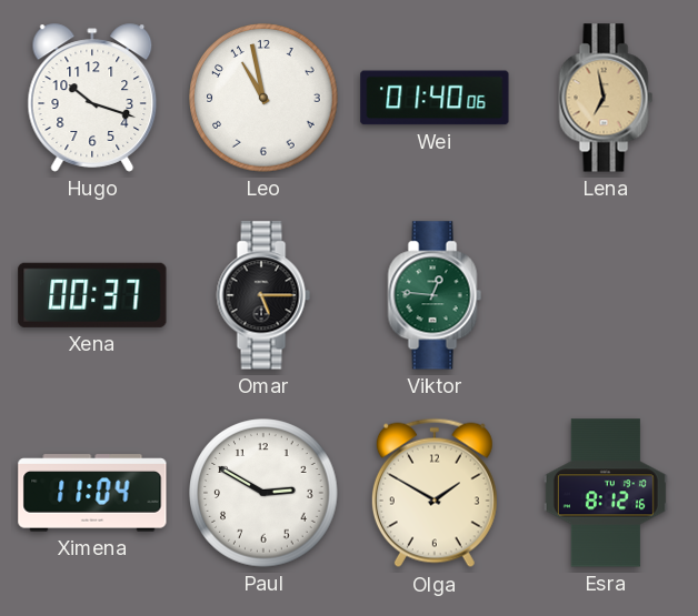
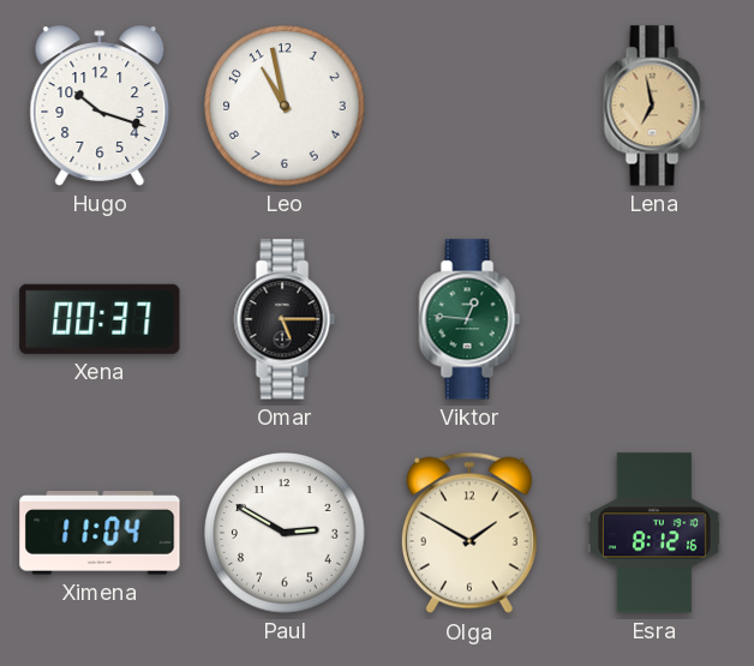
Wei: 01:40 -> none (435, 98)
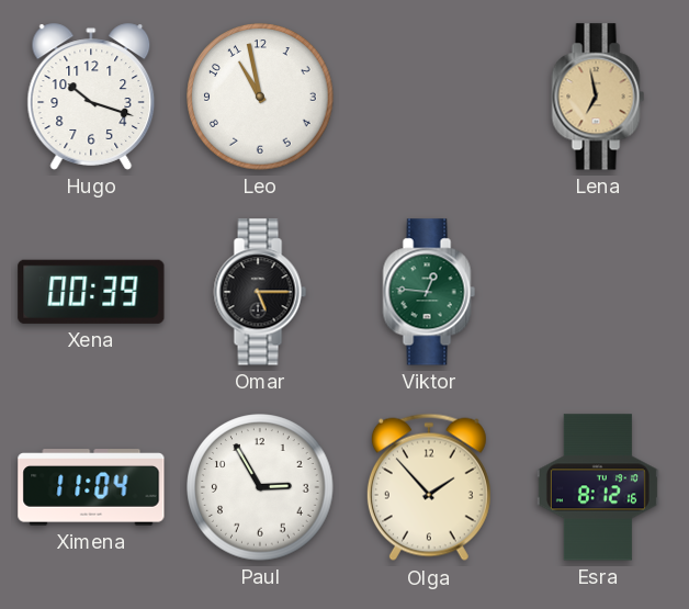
Xena: 00:37 -> 00:39 (91, 292)
Paul: 2:50 -> 2:55 (260, 487)
Olga: 1:50 -> 1:53 (429, 487)
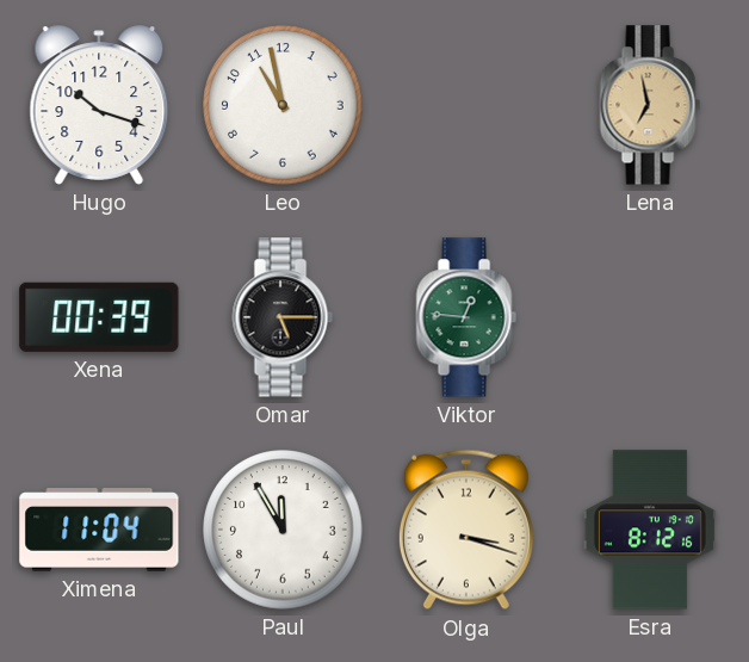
Paul: 2:55 -> 11:55 (283, 530)
Olga: 1:53 -> 3:18 (466, 530)
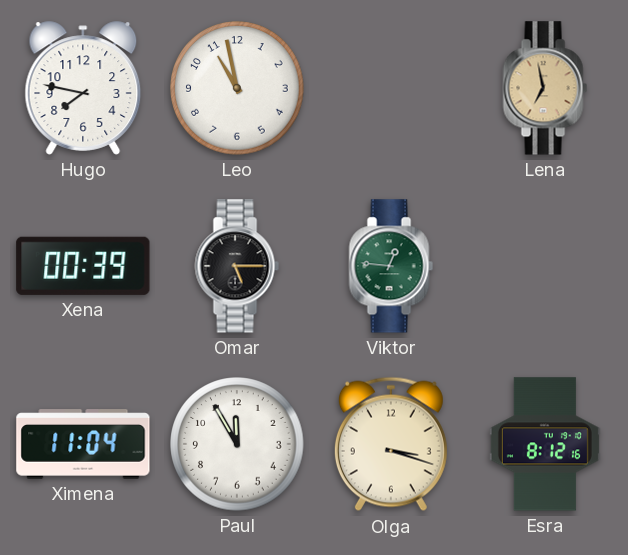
Hugo: 10:18 -> 7:47 (83, 88)
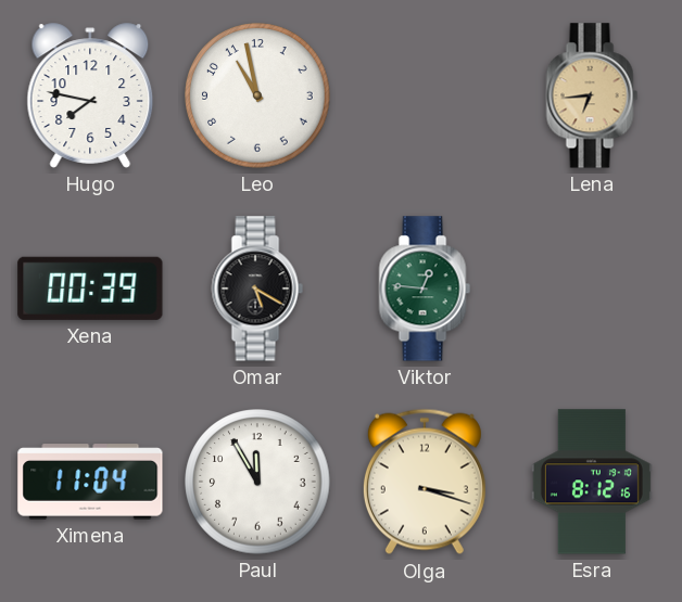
Lena: 6:58 -> 6:44 (592, 95)
Omar: 5:15 -> 5:20 (257, 289)
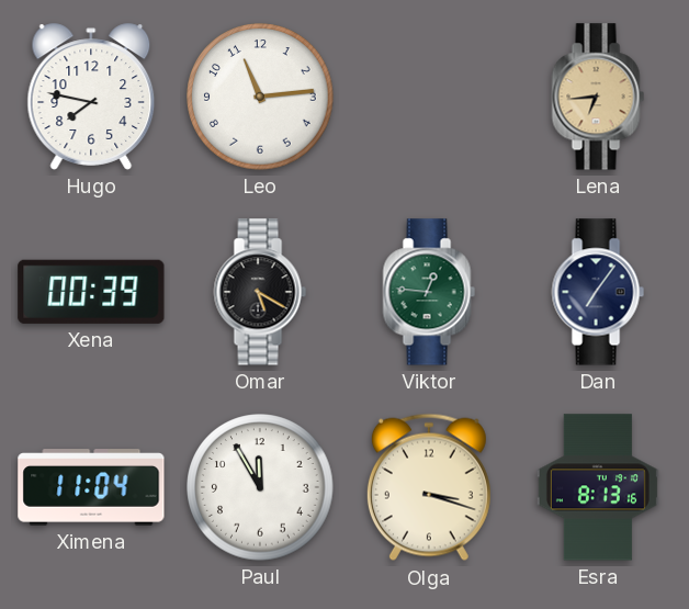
Leo: 10:58 -> 11:14 (260, 97)
Dan: none -> 7:06 (598, 292)
Esra: 8:12 -> 8:13 (598, 487)
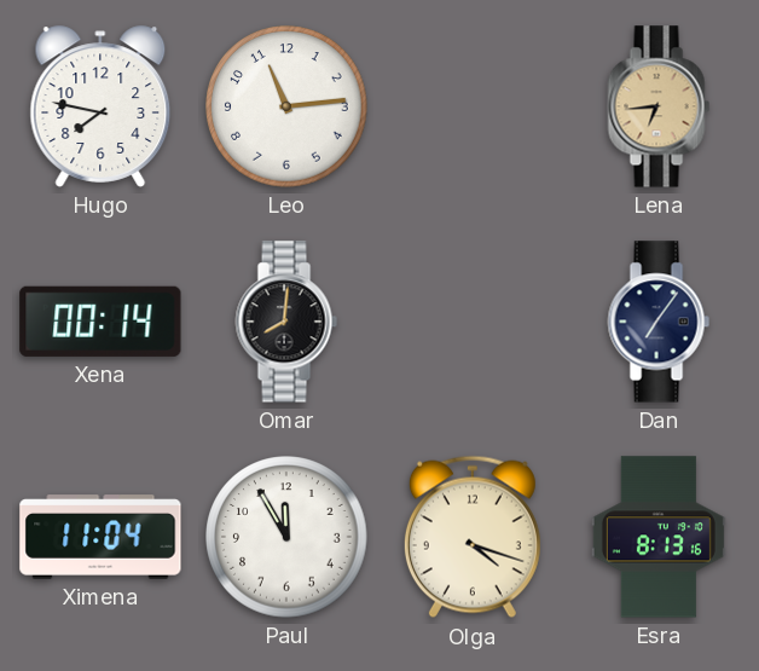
Xena: 00:39 -> 00:14 (100, 322)
Omar: 5:20 -> 8:01 (286, 322)
Viktor: 12:46 -> none (429, 292)
Olga: 3:18 -> 4:18 (473, 537)
